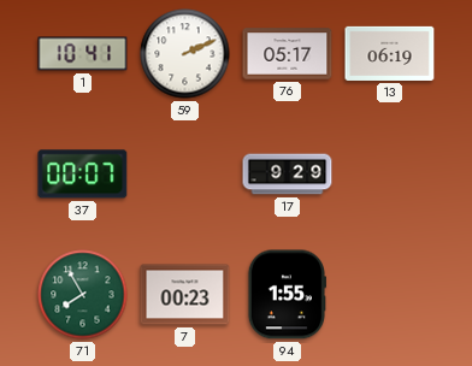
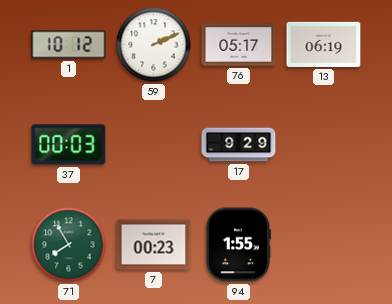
1: 10:41 -> 10:12 (69, 45)
37: 00:07 -> 00:03 (69, 145)
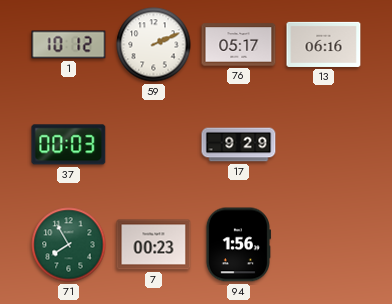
13: 06:19 -> 06:16 (324, 44)
94: 1:55 -> 1:56 (237, 245)
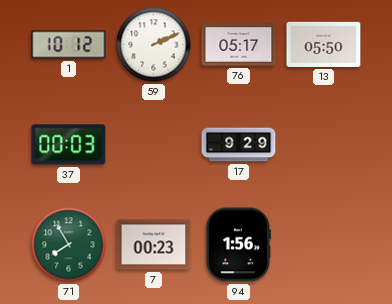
13: 06:16 -> 05:50 (324, 44)
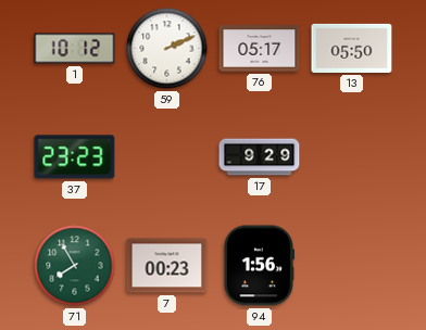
37: 00:03 -> 23:23 (75, 157)
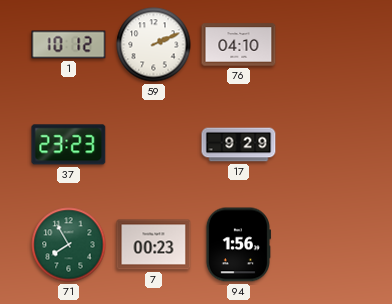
76: 05:17 -> 04:10 (239, 45)
13: 05:50 -> none (352, 48)
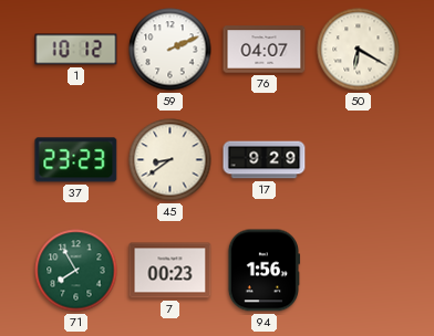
76: 04:10 -> 04:07 (265, 50)
50: none -> 6:20 (359, 50)
45: none -> 8:39 (170, 160)
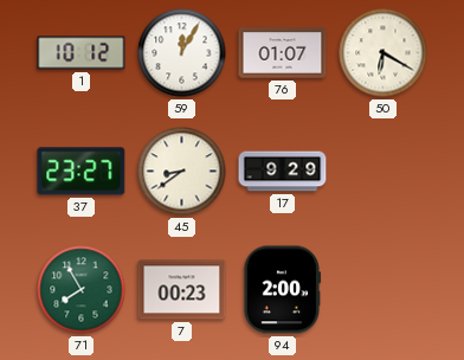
59: 2:11 -> 12:05 (182, 53)
76: 04:07 -> 01:07 (283, 53)
37: 23:23 -> 23:27 (82, 172)
94: 1:56 -> 2:00 (281, 290)
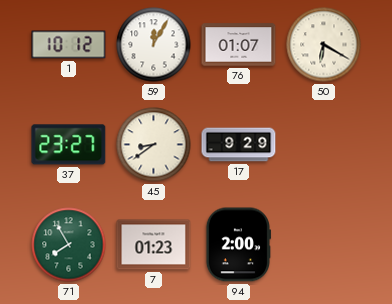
7: 00:23 -> 01:23 (154, 245)
